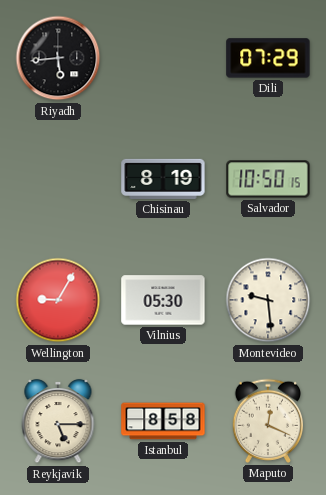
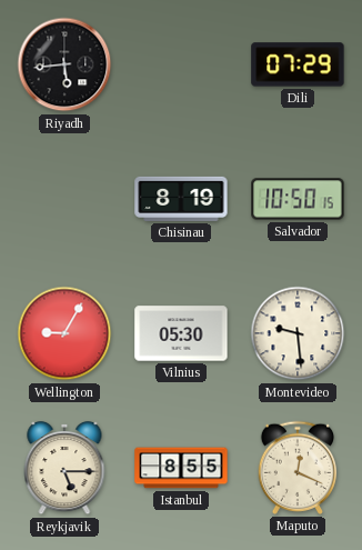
Istanbul: 8:58 -> 8:55 (181, 468)
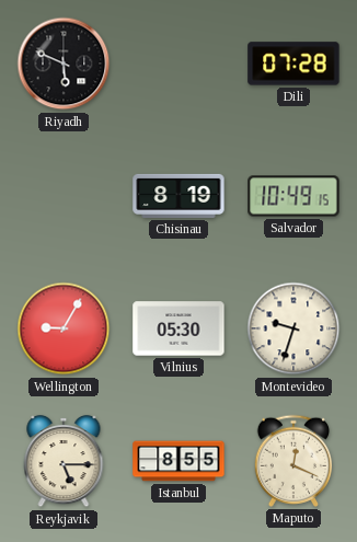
Riyadh: 5:44 -> 5:49 (64, 64)
Dili: 07:29 -> 07:28 (293, 64)
Salvador: 10:50 -> 10:49 (293, 196)
Montevideo: 9:29 -> 9:33 (293, 328)
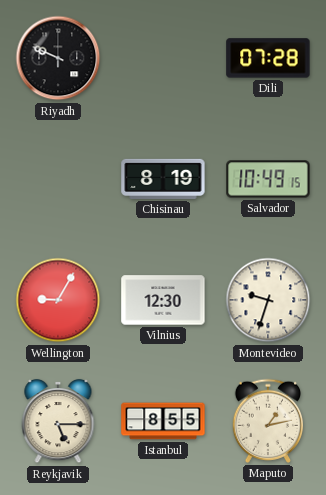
Riyadh: 5:49 -> 9:49 (58, 58)
Vilnius: 05:30 -> 12:30 (163, 300)
Maputo: 12:19 -> 1:13 (267, 421)
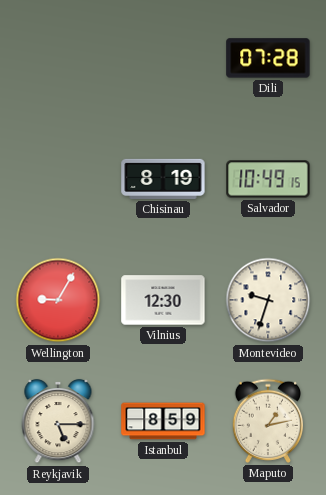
Riyadh: 9:49 -> none (58, 58)
Istanbul: 8:55 -> 8:59 (163, 421)
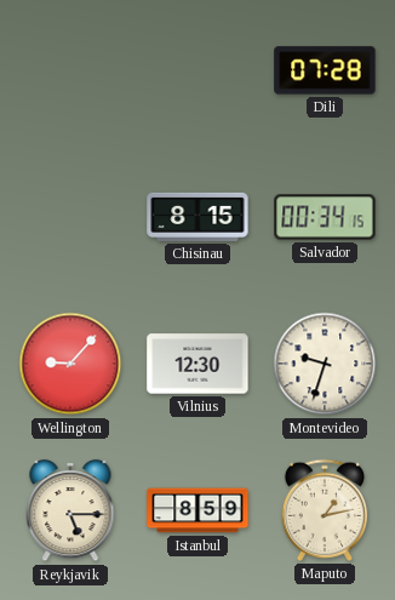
Chisinau: 8:19 -> 8:15 (198, 217)
Salvador: 10:49 -> 00:34 (325, 217)
Wellington: 9:05 -> 9:07 (70, 364)
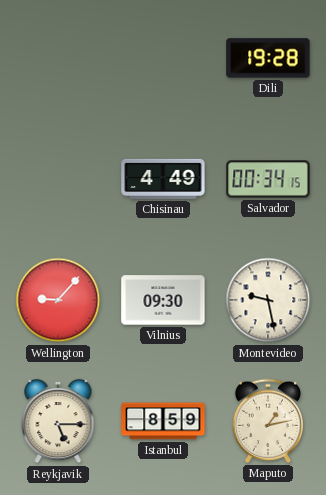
Dili: 07:28 -> 19:28 (268, 58)
Chisinau: 8:15 -> 4:49 (163, 179)
Vilnius: 12:30 -> 09:30 (163, 300)
Montevideo: 9:33 -> 9:28 (268, 300)
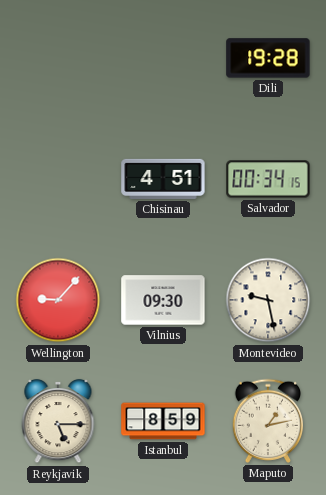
Chisinau: 4:49 -> 4:51 (163, 179)
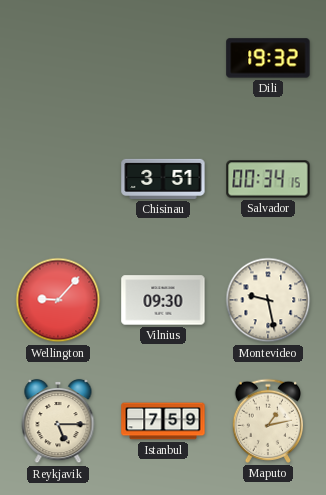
Dili: 19:28 -> 19:32 (268, 58)
Chisinau: 4:51 -> 3:51 (163, 179)
Istanbul: 8:59 -> 7:59 (163, 421)
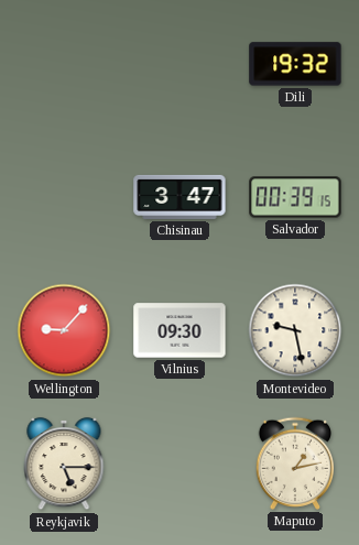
Chisinau: 3:51 -> 3:47 (179, 197)
Salvador: 00:34 -> 00:39 (295, 197)
Istanbul: 7:59 -> none (163, 421)
